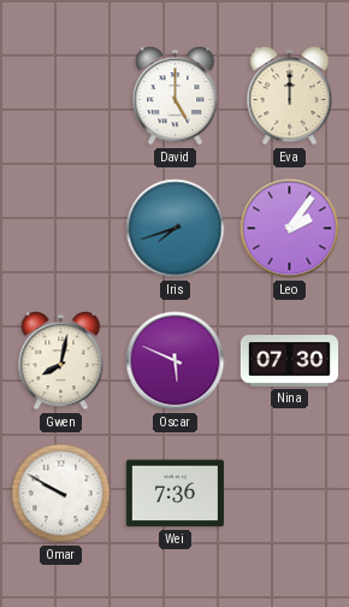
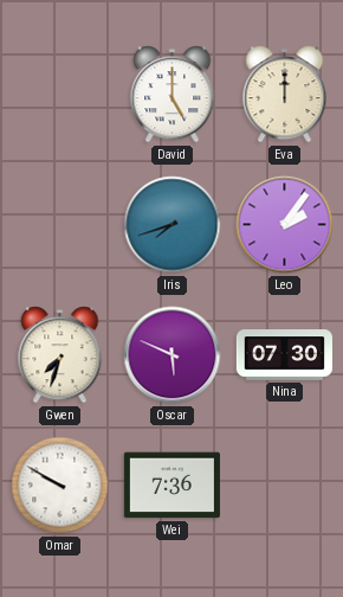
Gwen: 8:02 -> 7:33 (60, 355)
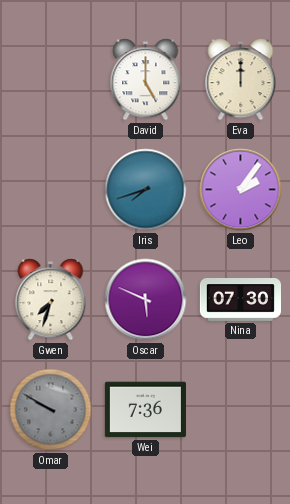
Omar dial: white -> grey (51, 410)
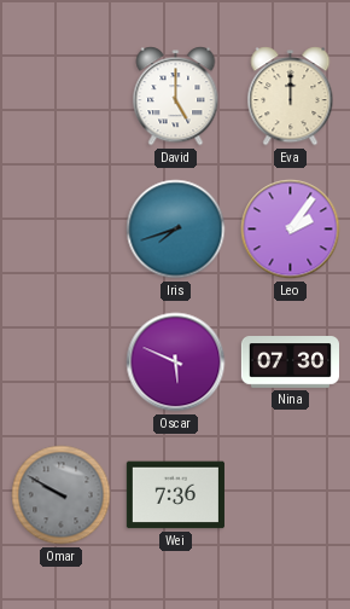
Gwen: 7:33 -> none (51, 300)
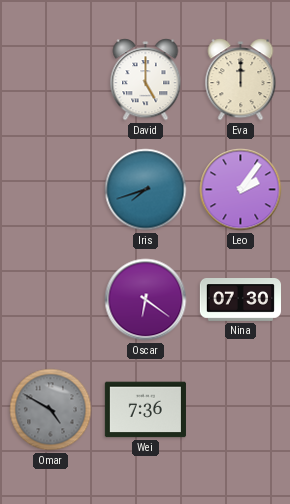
Oscar: 5:49 -> 6:21 (146, 300)
Omar: 9:50 -> 4:50 (51, 410)
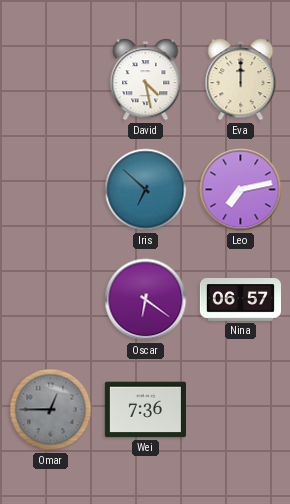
David: 5:00 -> 4:28 (146, 80)
Iris: 7:42 -> 6:52 (146, 190)
Leo: 2:06 -> 7:13 (241, 190)
Nina: 07:30 -> 06:57 (240, 300)
Omar: 4:50 -> 12:45 (51, 410)
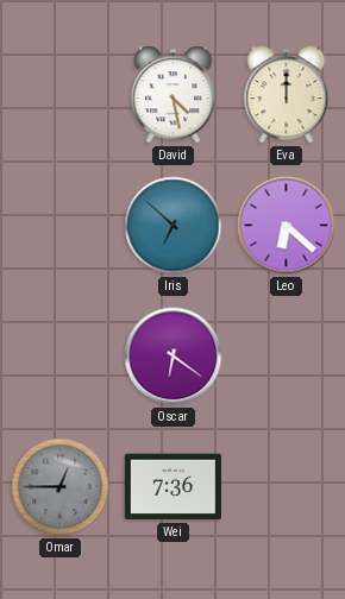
Leo: 7:13 -> 6:22 (287, 226)
Nina: 06:57 -> none (240, 300)
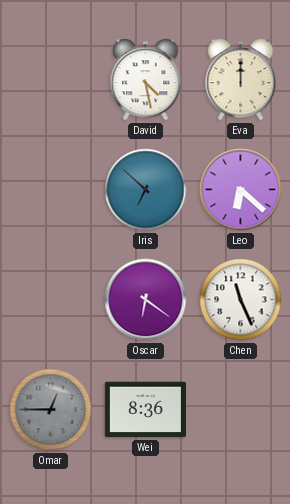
Chen: none -> 11:26 (241, 300)
Wei: 7:36 -> 8:36 (145, 410)
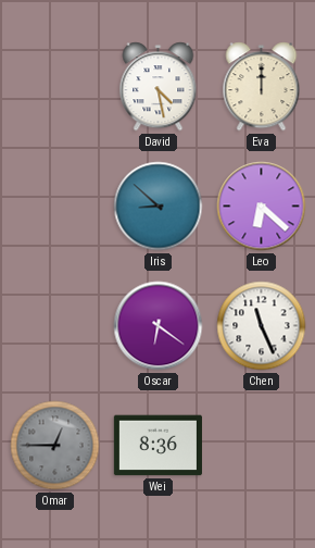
Iris: 6:52 -> 8:52 (159, 207)
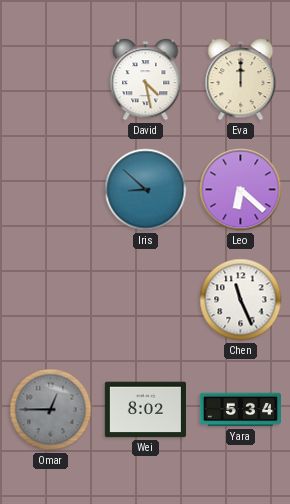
Oscar: 6:21 -> none (159, 326)
Wei: 8:36 -> 8:02 (145, 410)
Yara: none -> 5:34 (240, 410)
